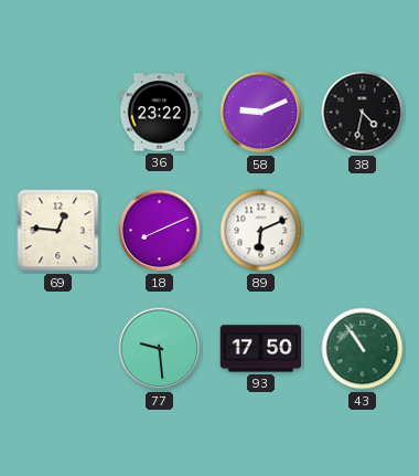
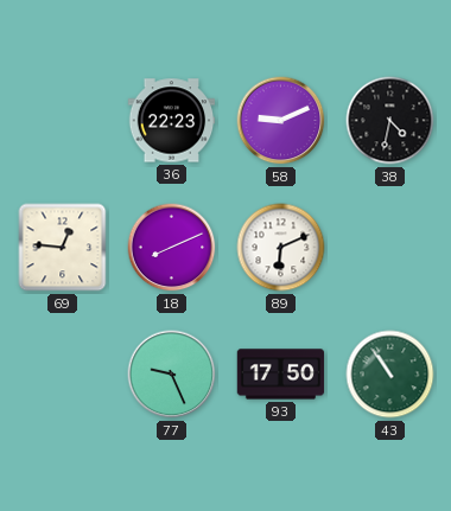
36: 23:22 -> 22:23 (172, 121)
77: 9:29 -> 9:26 (172, 375)
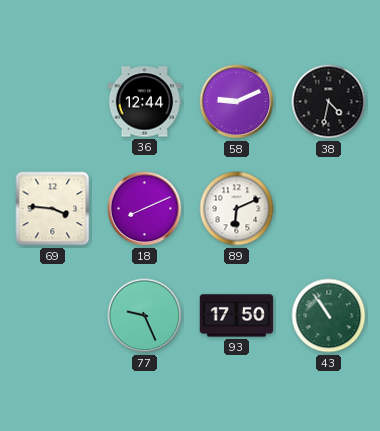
36: 22:23 -> 12:44 (145, 102)
69: 12:46 -> 3:46 (53, 209)
